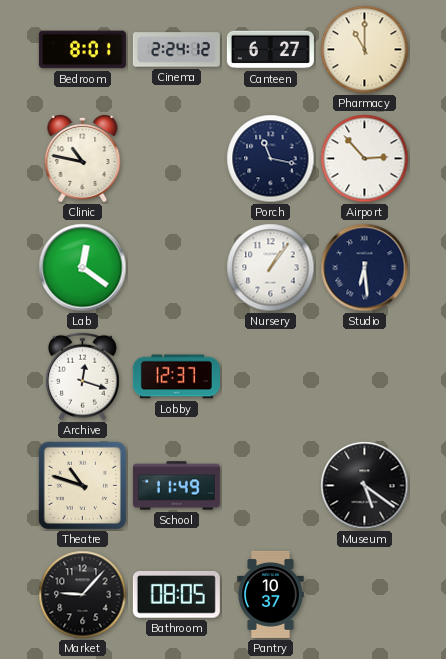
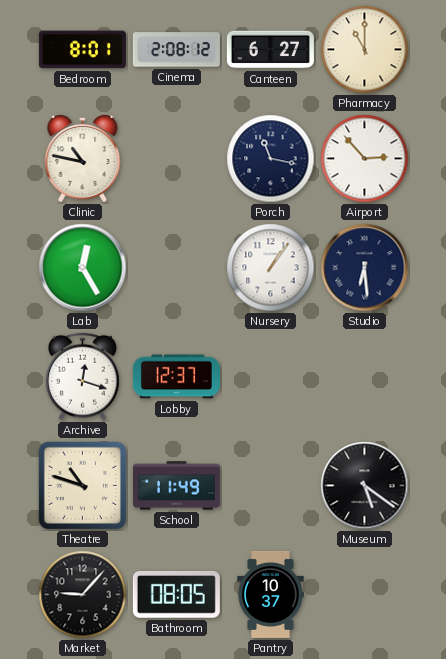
Cinema: 2:24 -> 2:08 (176, 50)
Lab: 12:21 -> 12:25 (83, 268)
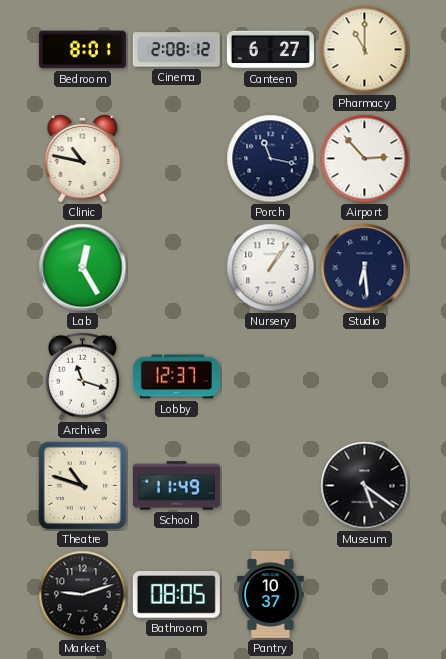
Archive: 12:18 -> 11:18 (82, 377)
Market: 9:07 -> 9:12 (83, 595)
